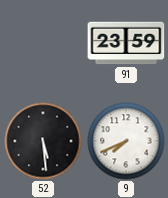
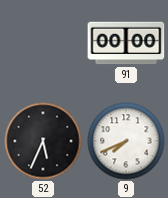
91: 23:59 -> 00:00 (126, 43)
52: 5:29 -> 5:34 (43, 141)
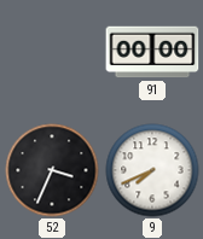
52: 5:34 -> 3:34 (52, 170)
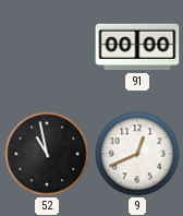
52: 3:34 -> 10:58 (47, 154)
9: 7:41 -> 12:41 (137, 154)
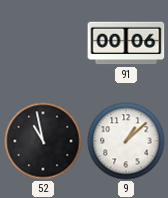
91: 00:00 -> 00:06 (126, 43)
9: 12:41 -> 1:08 (126, 141)
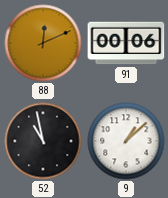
88: none -> 12:11 (43, 43)
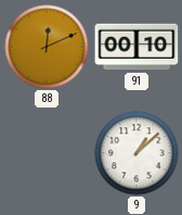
91: 00:06 -> 00:10 (136, 47)
52: 10:58 -> none (43, 141)
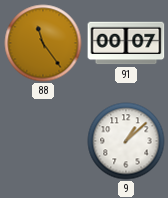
88: 12:11 -> 11:24 (43, 43)
91: 00:10 -> 00:07 (126, 43)
